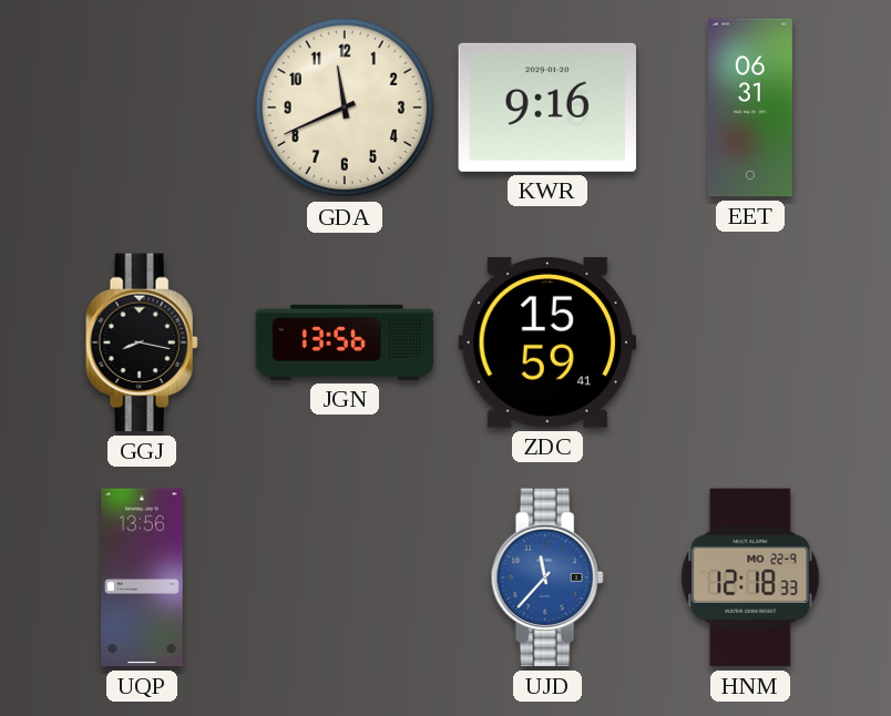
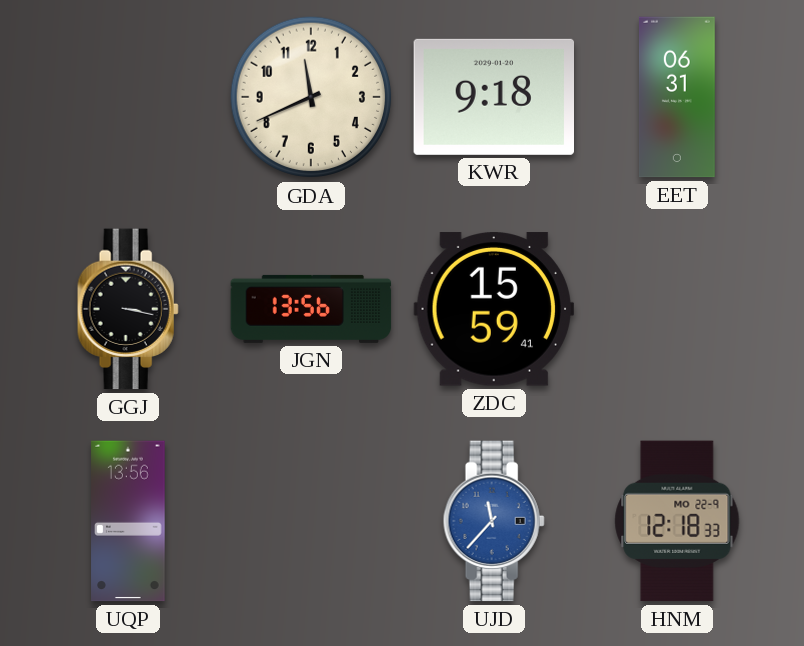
KWR: 9:16 -> 9:18 (494, 97)
GGJ: 8:17 -> 3:17 (128, 309)
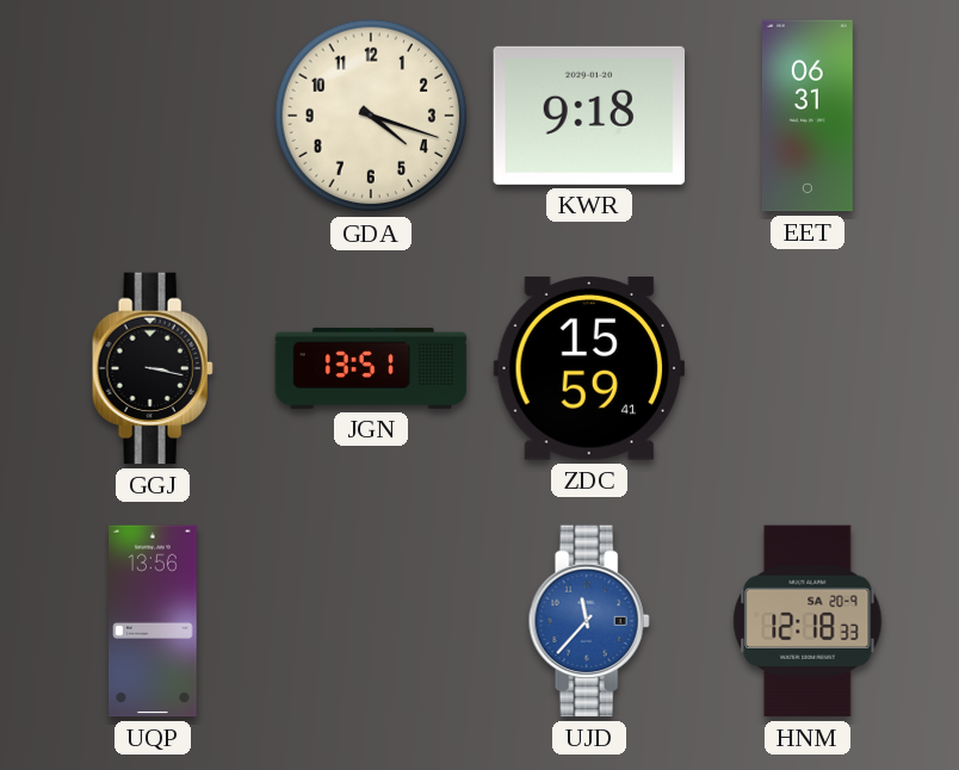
GDA: 11:41 -> 4:18 (371, 116)
JGN: 13:56 -> 13:51 (371, 368)
HNM date: MO 22-9 -> SA 20-9 (808, 621)
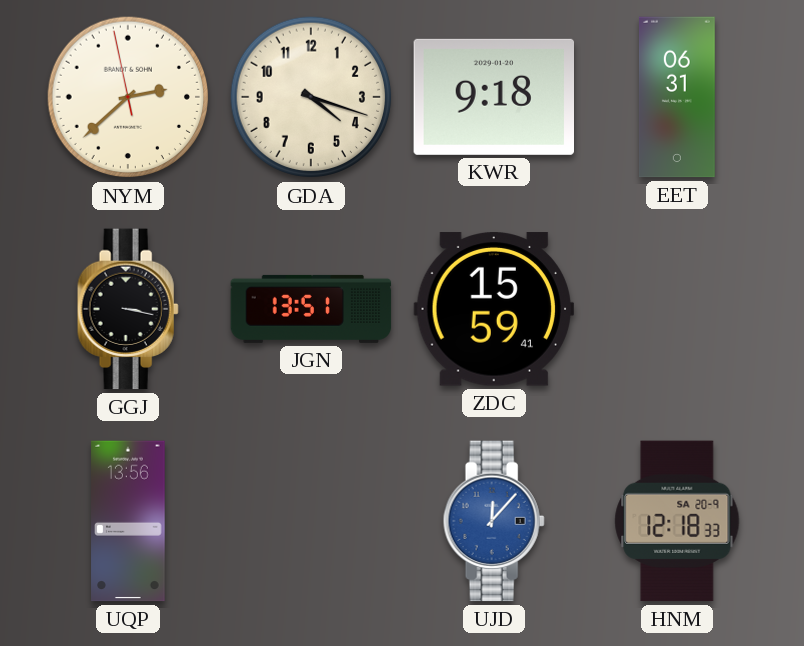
NYM: none -> 2:37 (128, 97)
UJD: 11:37 -> 12:07 (494, 521)
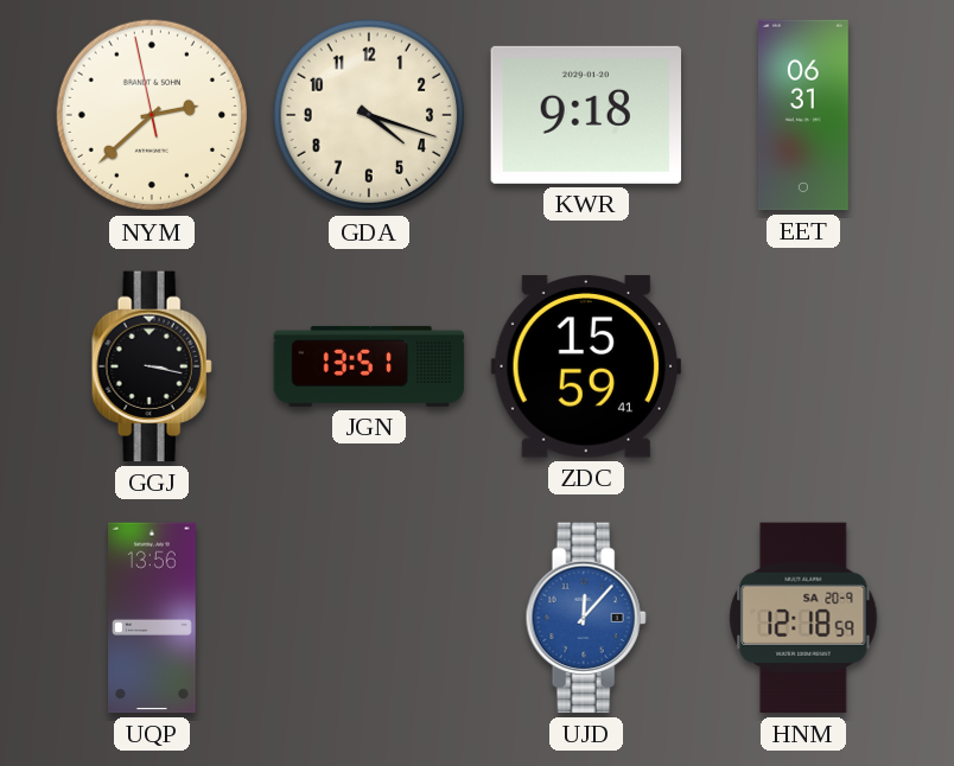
HNM: 12:18:33 -> 12:18:59 (803, 618)
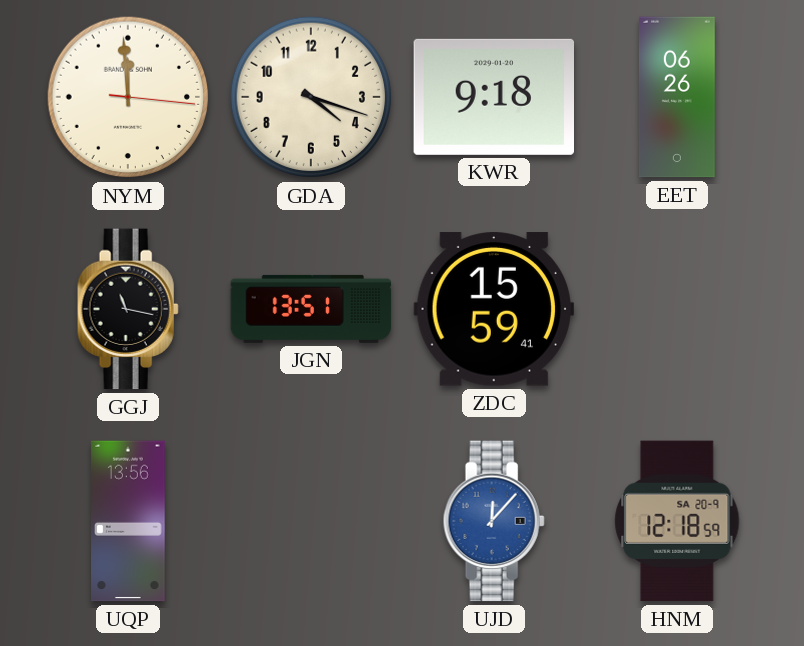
NYM: 2:37 -> 11:59 (128, 97)
EET: 06:31 -> 06:26 (677, 97)
GGJ: 3:17 -> 11:17 (128, 309)
